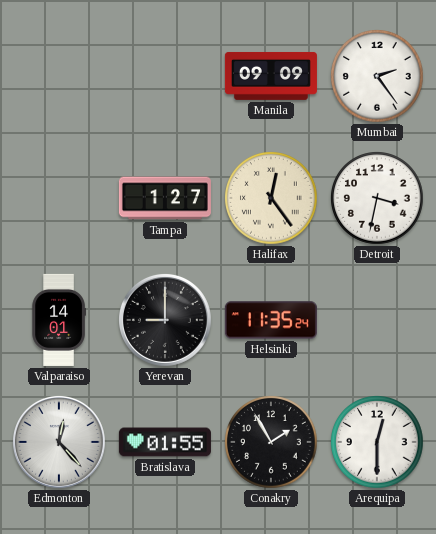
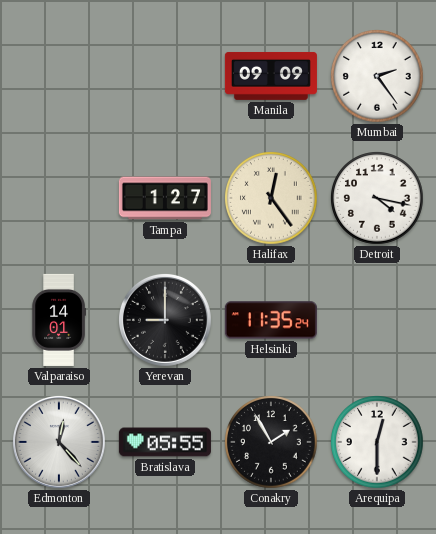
Detroit: 3:32 -> 4:17 (377, 198)
Bratislava: 01:55 -> 05:55 (165, 442)
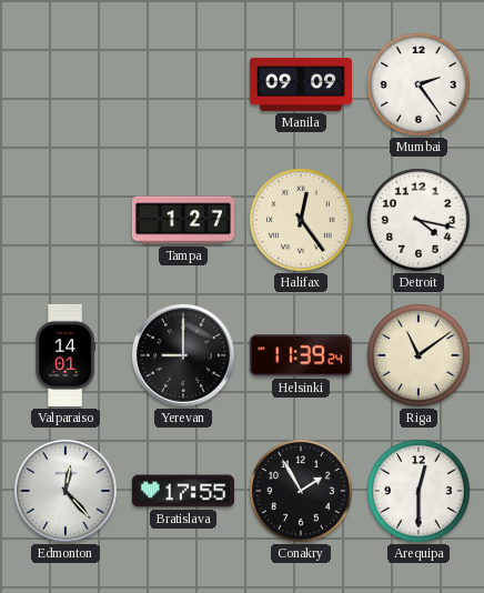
Helsinki: 11:35 -> 11:39 (301, 355)
Riga: none -> 11:09 (419, 355)
Bratislava: 05:55 -> 17:55 (183, 491)
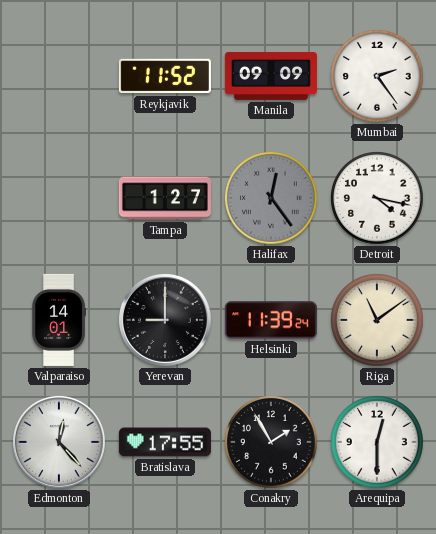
Reykjavik: none -> 11:52 (165, 76)
Halifax dial: cream -> grey (271, 198)
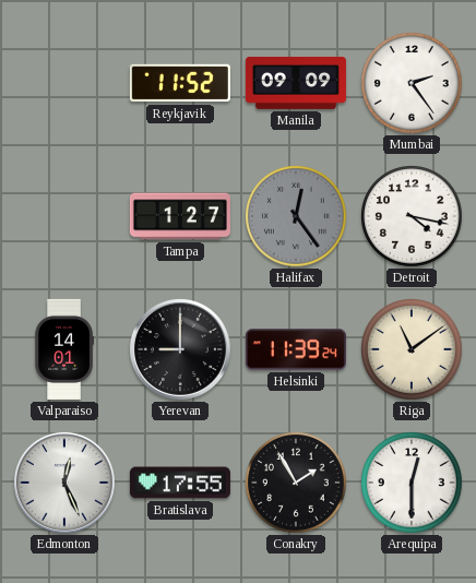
Edmonton: 12:23 -> 12:26 (64, 483)
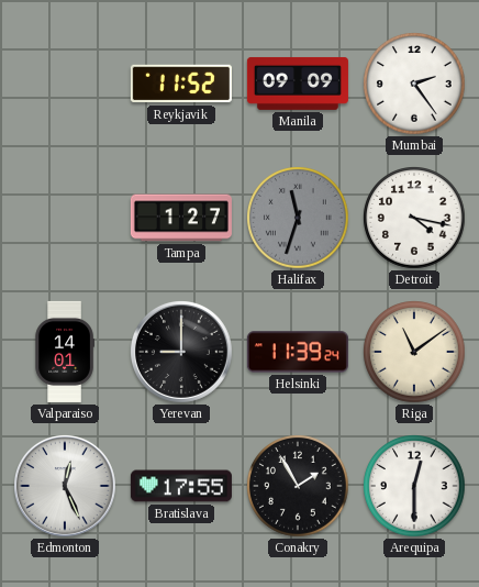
Halifax: 12:24 -> 11:33 (298, 218)
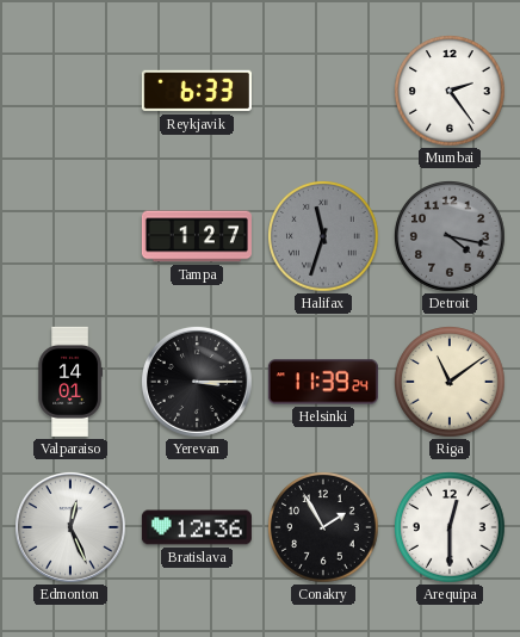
Reykjavik: 11:52 -> 6:33 (197, 91)
Manila: 09:09 -> none (298, 84)
Detroit dial: white -> grey (450, 236)
Yerevan: 9:00 -> 3:15 (197, 382)
Bratislava: 17:55 -> 12:36 (197, 527)
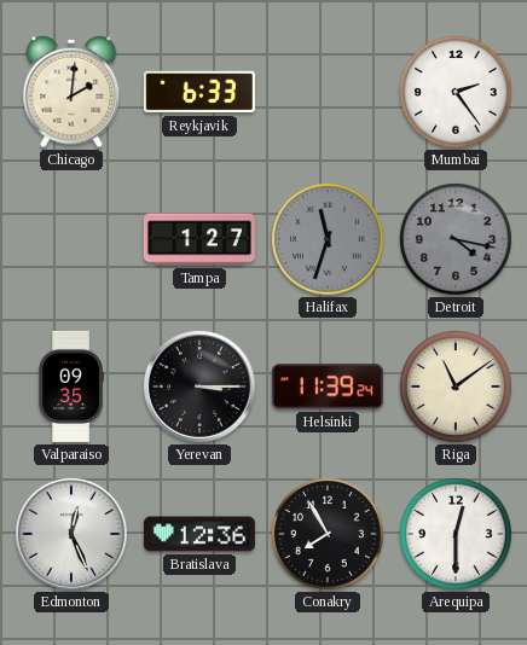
Chicago: none -> 2:01 (71, 92)
Valparaiso: 14:01 -> 09:35 (71, 387)
Conakry: 1:55 -> 7:55 (328, 534)
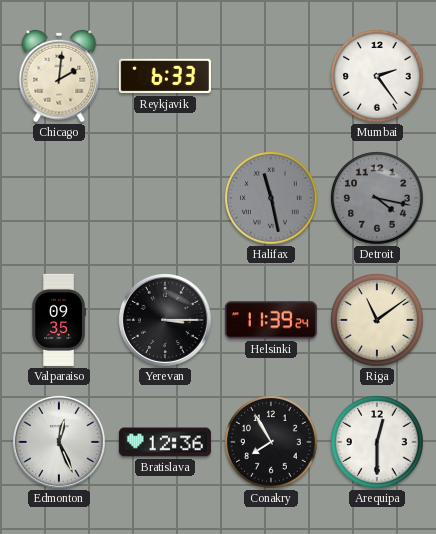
Tampa: 1:27 -> none (199, 239)
Halifax: 11:33 -> 11:28 (271, 198)
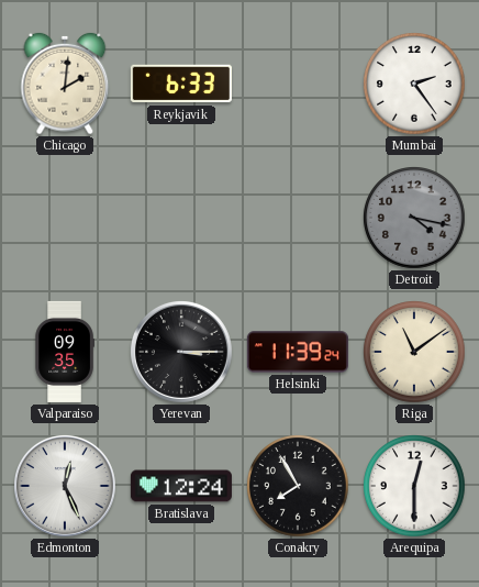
Halifax: 11:28 -> none (271, 198)
Bratislava: 12:36 -> 12:24 (181, 486)
